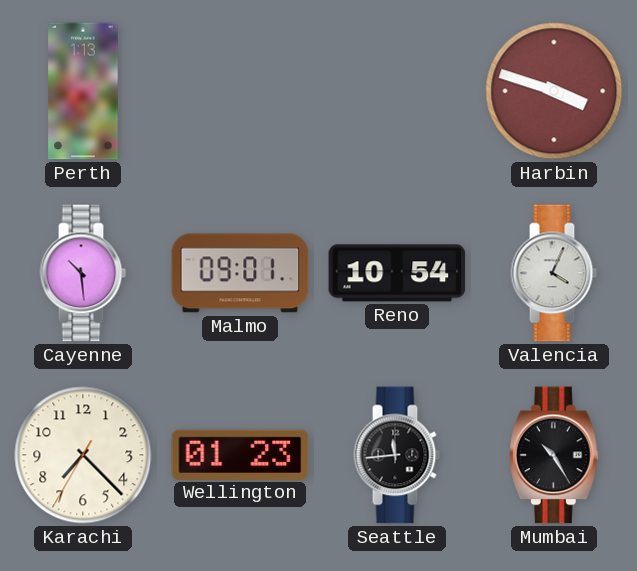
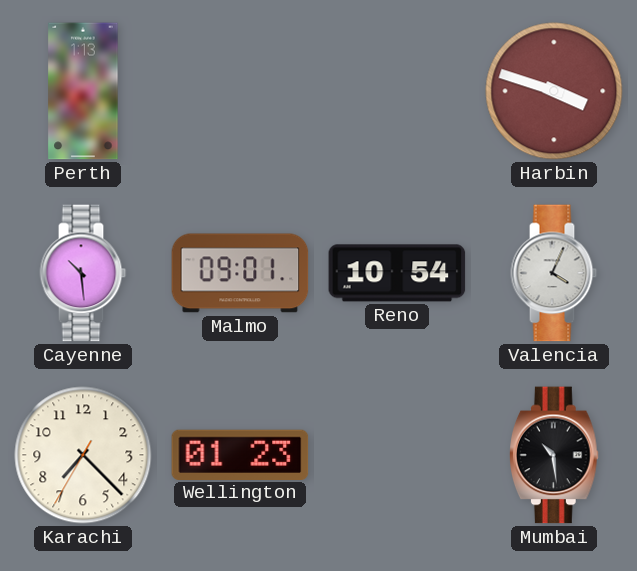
Seattle: 11:44 -> none (397, 455)
Mumbai: 10:25 -> 10:29 (555, 455)
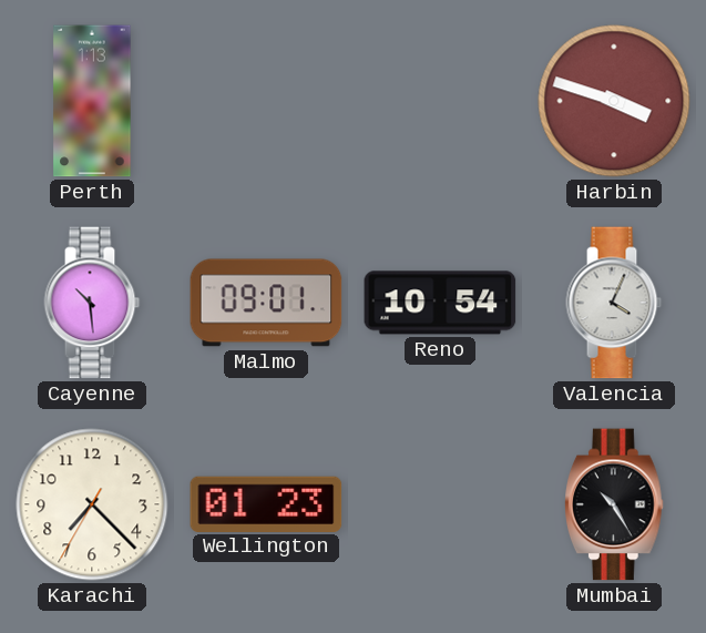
Mumbai: 10:29 -> 10:25 (615, 504)
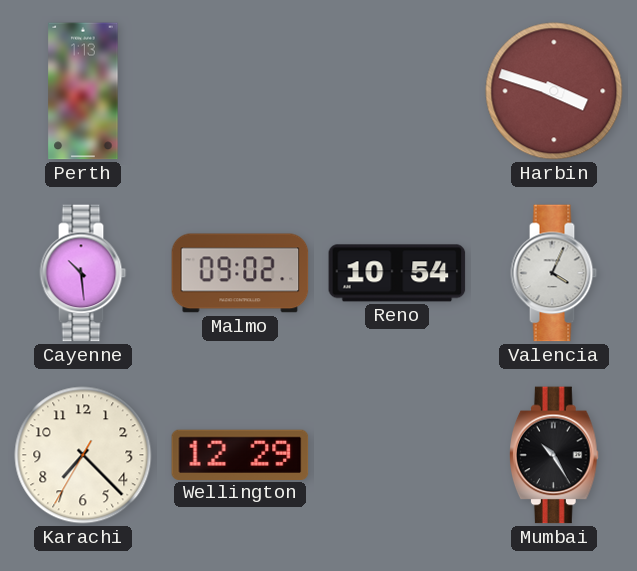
Malmo: 09:01 -> 09:02 (240, 273)
Wellington: 01:23 -> 12:29 (240, 454)
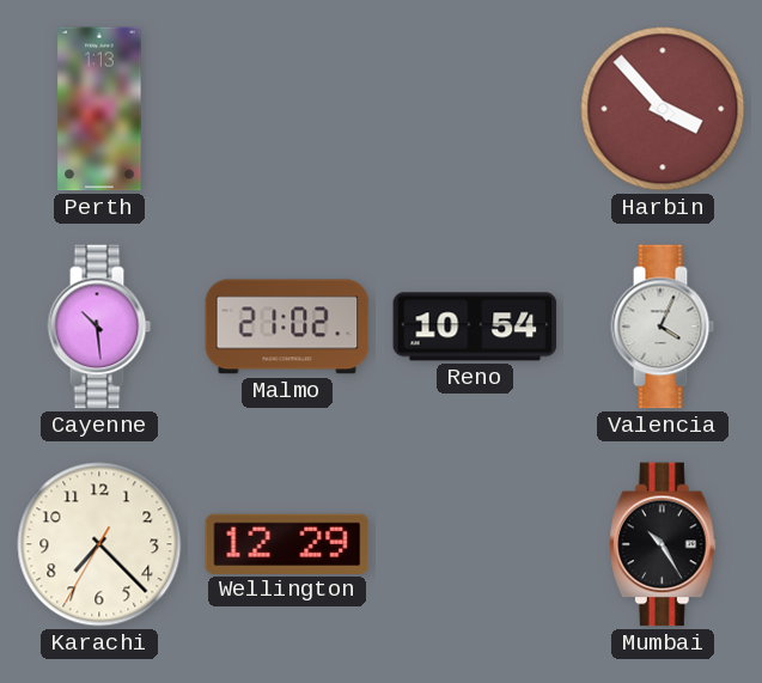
Harbin: 3:48 -> 3:53 (663, 109)
Malmo: 09:02 -> 21:02 (287, 327)
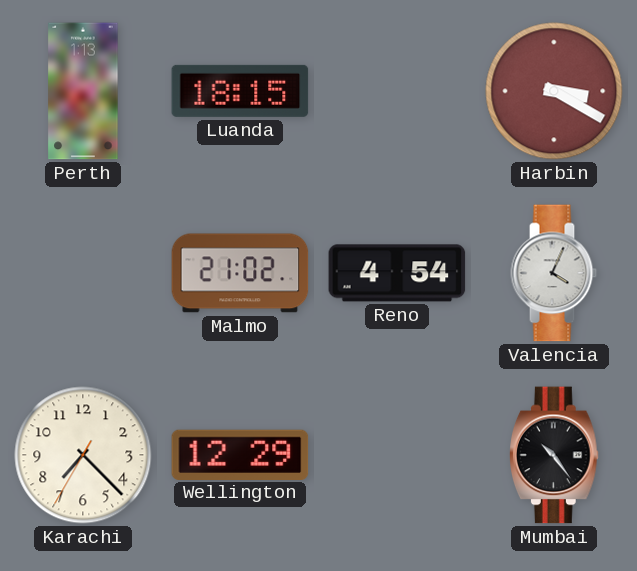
Luanda: none -> 18:15 (240, 91)
Harbin: 3:53 -> 3:20 (554, 91)
Cayenne: 10:29 -> none (99, 327)
Reno: 10:54 -> 4:54 (397, 273)
Mumbai: 10:25 -> 10:24 (555, 455)
